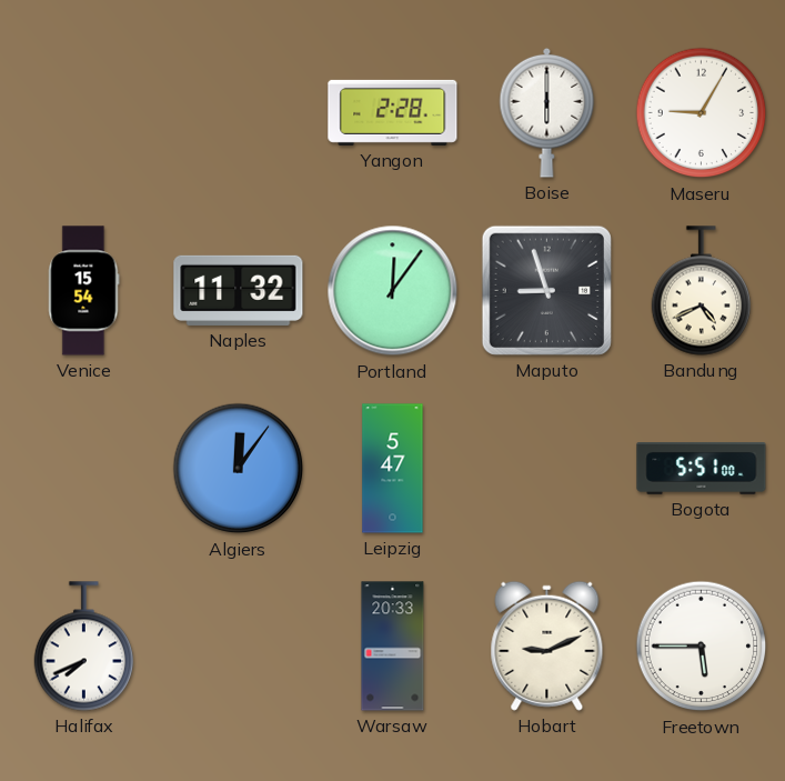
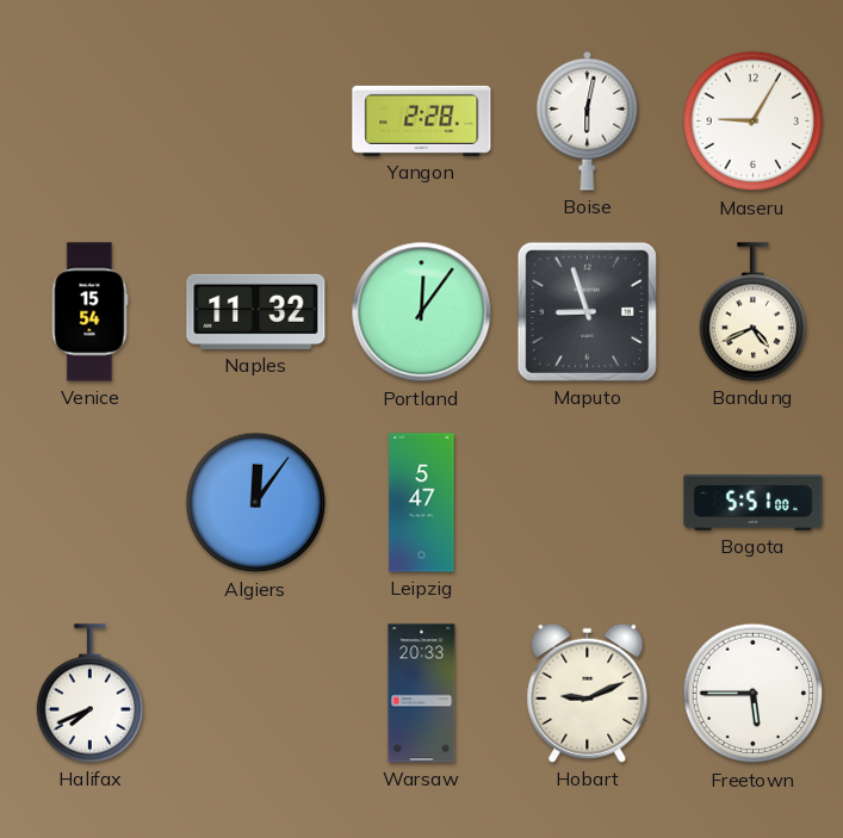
Boise: 6:00 -> 6:02 (588, 120)
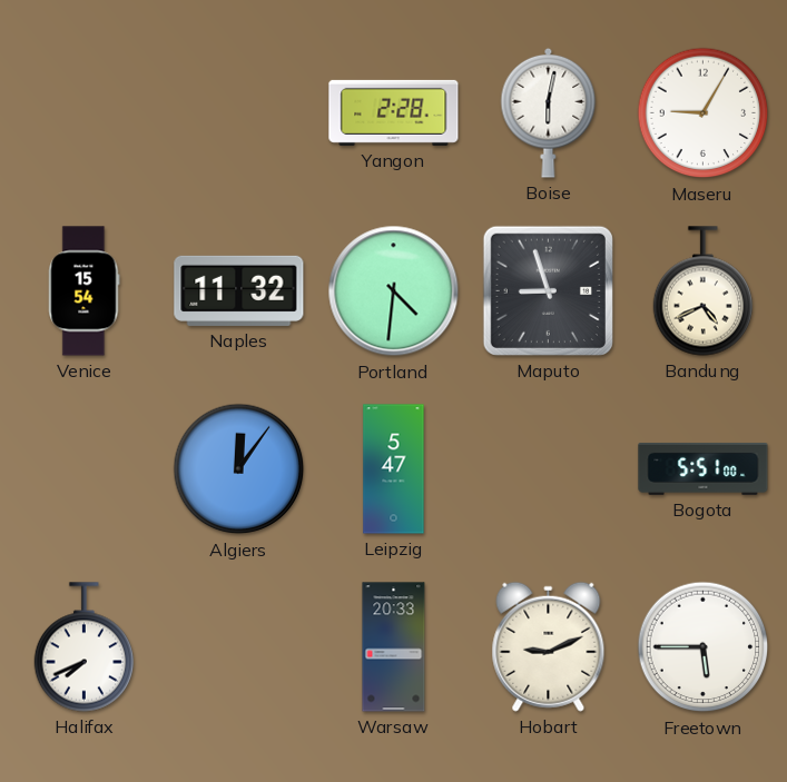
Portland: 12:06 -> 4:31 (394, 291)
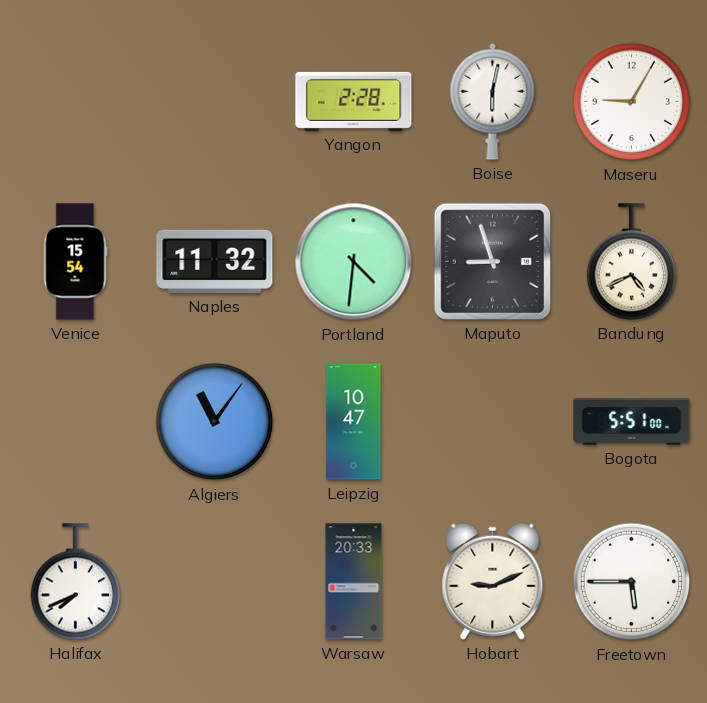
Algiers: 12:06 -> 11:06 (215, 422)
Leipzig: 5:47 -> 10:47 (354, 422)
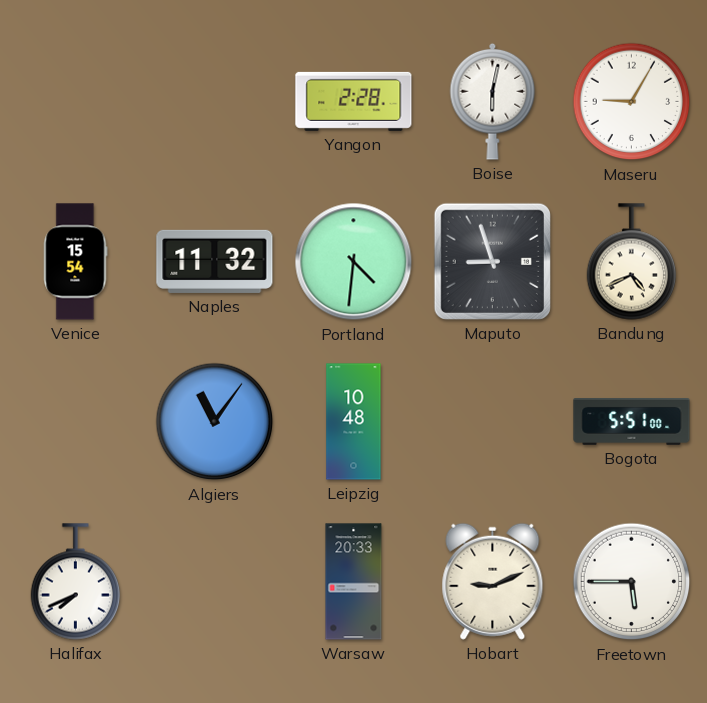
Leipzig: 10:47 -> 10:48 (354, 422)
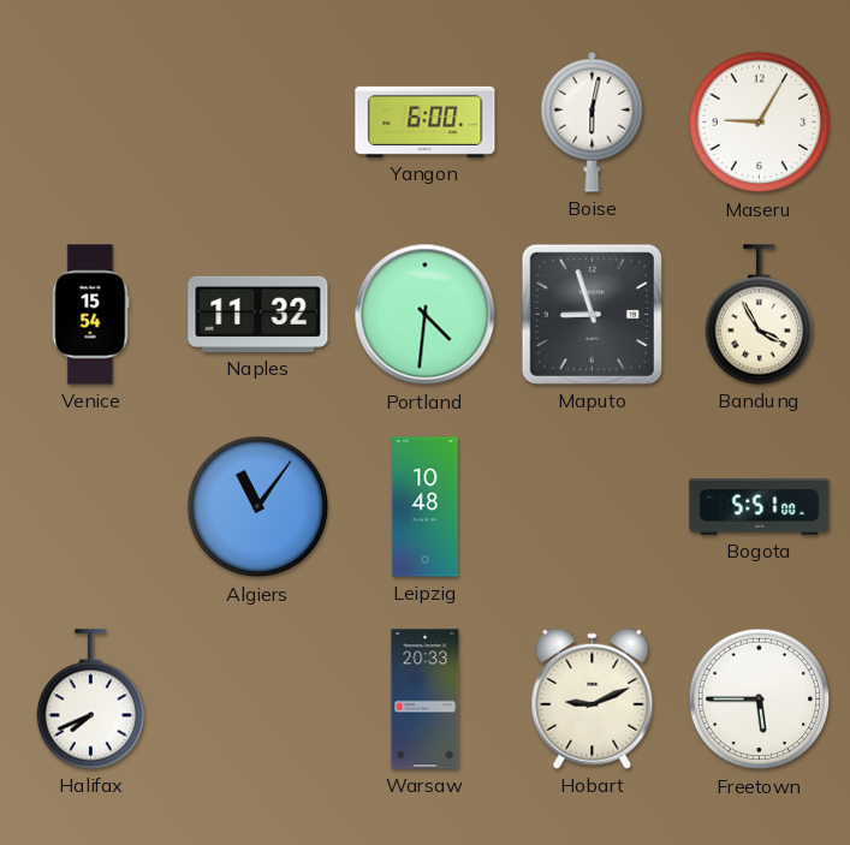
Yangon: 2:28 -> 6:00 (426, 121)
Bandung: 4:41 -> 3:55 (760, 315)
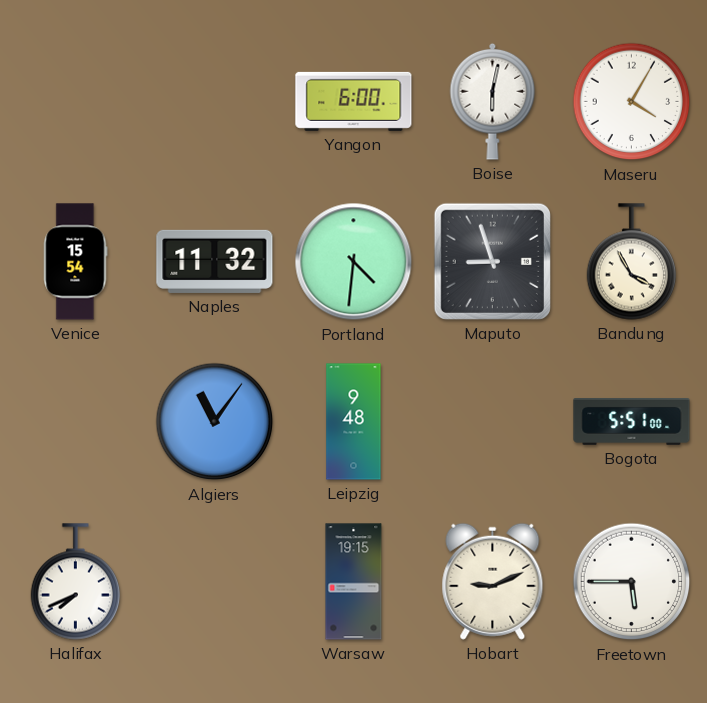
Maseru: 9:05 -> 4:05 (632, 102)
Leipzig: 10:48 -> 9:48 (354, 422)
Warsaw: 20:33 -> 19:15 (354, 582)
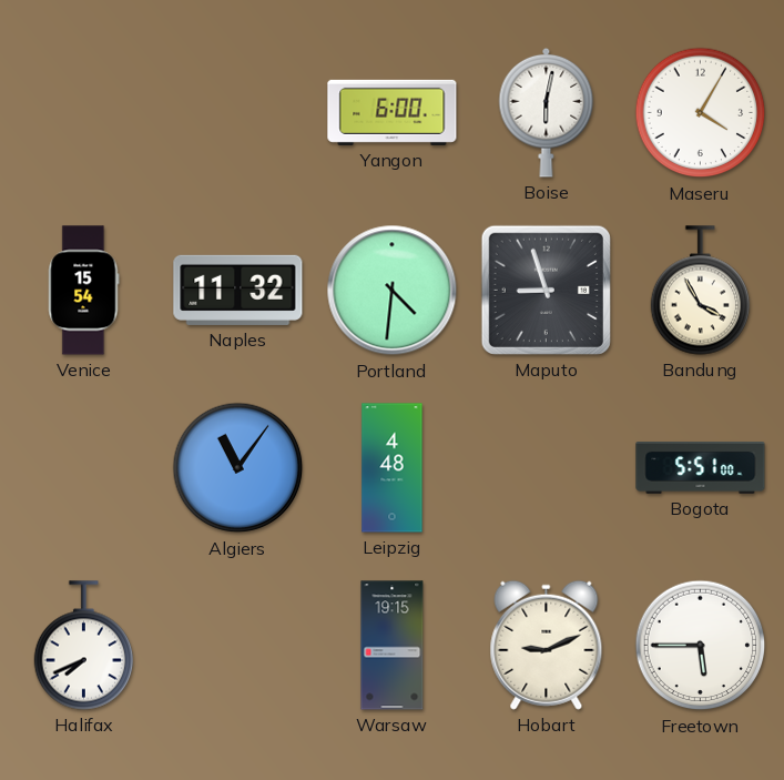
Leipzig: 9:48 -> 4:48 (393, 468)
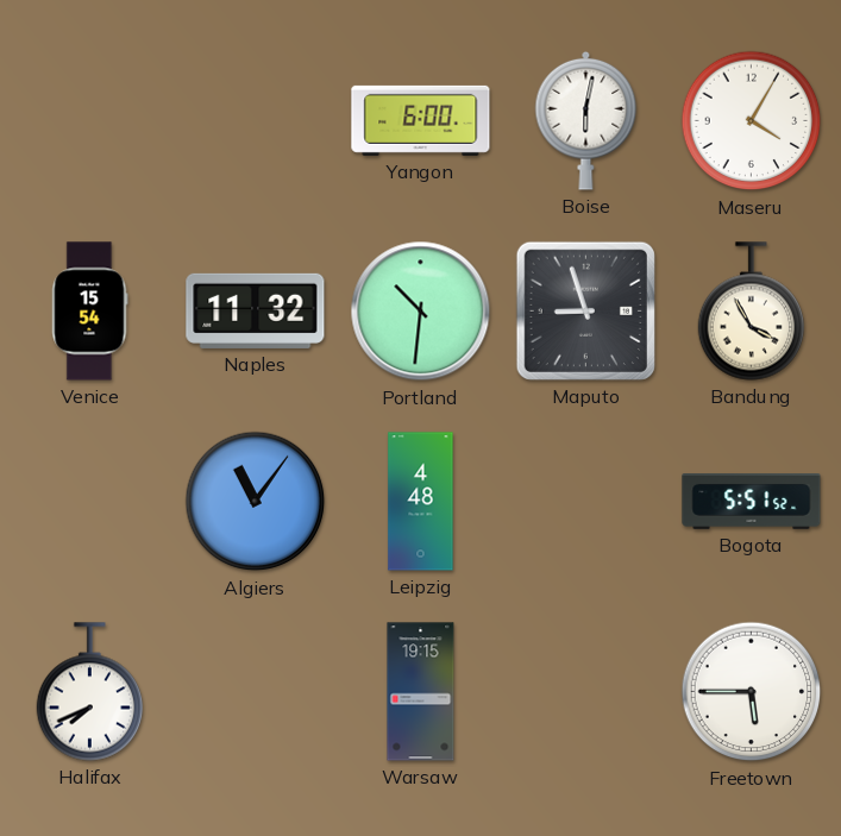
Portland: 4:31 -> 10:31 (421, 312)
Bogota: 5:51:00 -> 5:51:52 (752, 502)
Hobart: 9:11 -> none (547, 645)
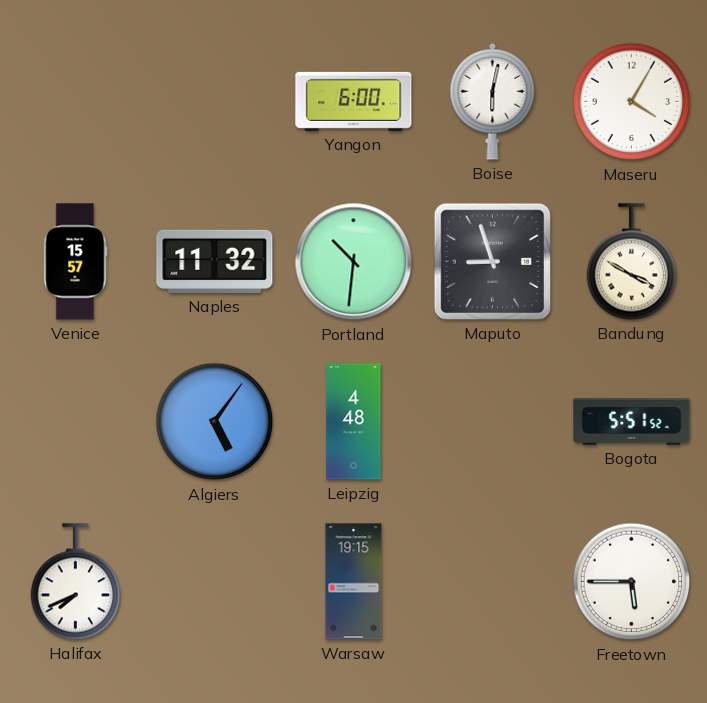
Venice: 15:54 -> 15:57 (76, 262)
Bandung: 3:55 -> 3:50 (632, 262)
Algiers: 11:06 -> 5:06 (215, 422)
